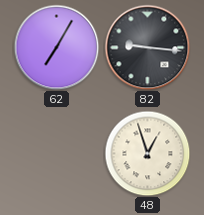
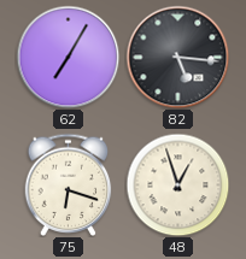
82: 9:16 -> 5:16 (177, 57)
75: none -> 6:18 (69, 184)
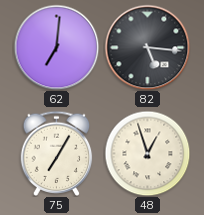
62: 7:05 -> 7:01 (56, 47)
75: 6:18 -> 7:05 (57, 153)
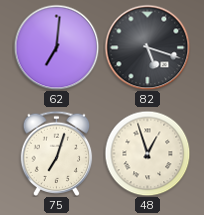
82: 5:16 -> 5:18 (147, 47)
75: 7:05 -> 7:03 (57, 153)
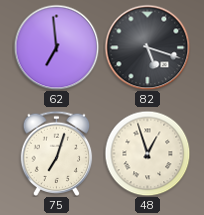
62: 7:01 -> 6:59 (56, 47)
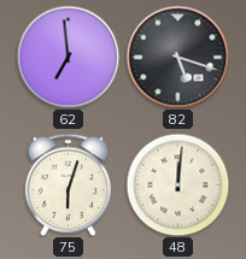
75: 7:03 -> 6:03 (69, 184)
48: 12:57 -> 12:01 (177, 184)
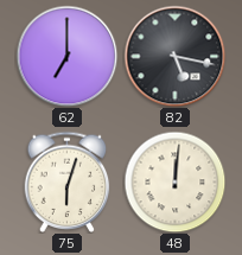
62: 6:59 -> 7:00 (66, 56)
82: 5:18 -> 5:17 (174, 56)
